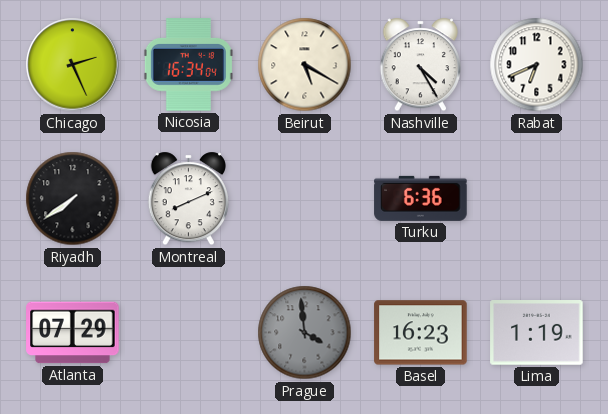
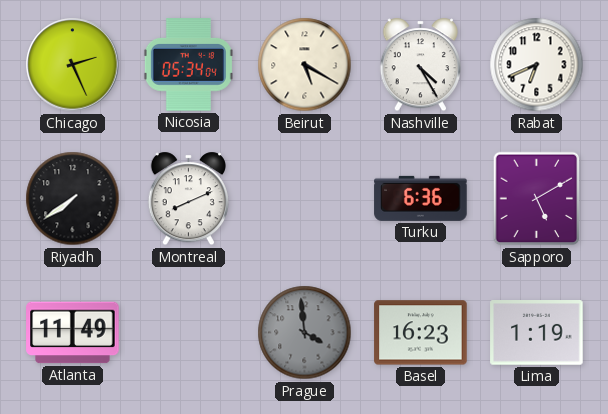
Nicosia: 16:34 -> 05:34 (188, 65)
Sapporo: none -> 5:10 (537, 199)
Atlanta: 07:29 -> 11:49 (73, 333)
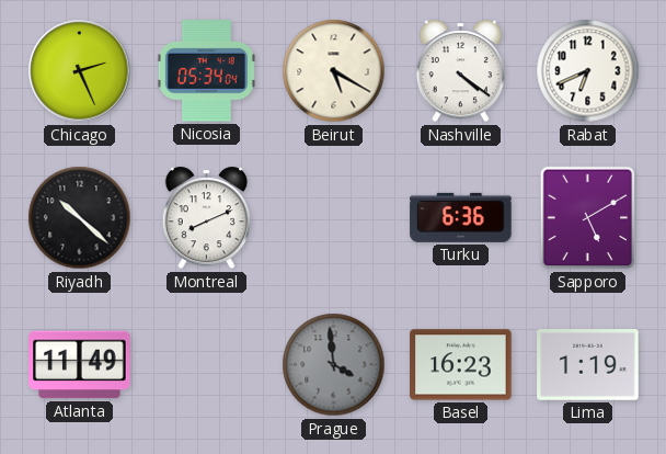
Nashville: 4:25 -> 4:21 (460, 71)
Riyadh: 7:39 -> 10:22 (80, 218)
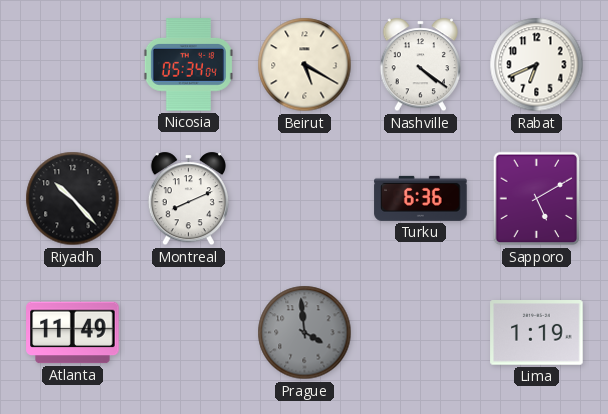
Chicago: 2:26 -> none (80, 71)
Riyadh: 10:22 -> 10:23 (73, 199)
Basel: 16:23 -> none (461, 365)
